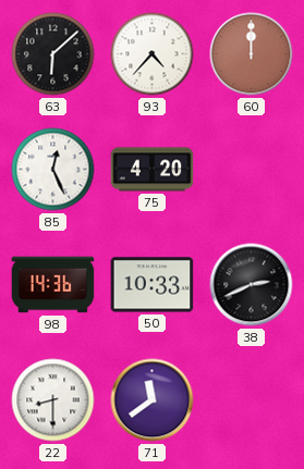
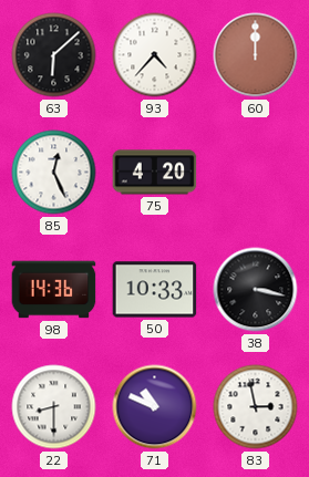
38: 2:41 -> 3:17 (256, 290)
71: 11:39 -> 10:49 (155, 407)
83: none -> 2:58 (256, 407)
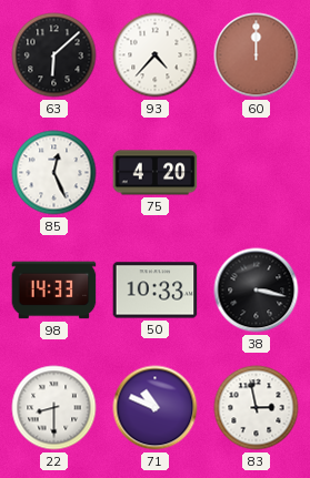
98: 14:36 -> 14:33 (54, 291)
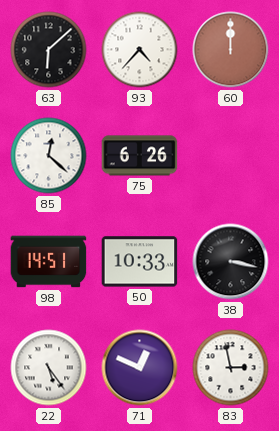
85: 12:26 -> 12:22 (49, 156)
75: 4:20 -> 6:26 (140, 156)
98: 14:33 -> 14:51 (49, 262)
22: 8:30 -> 5:24 (49, 368)
71: 10:49 -> 12:49 (140, 368)
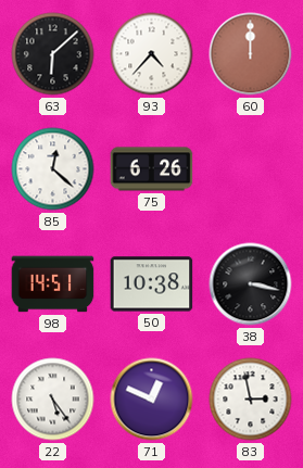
50: 10:33 -> 10:38 (152, 284)
